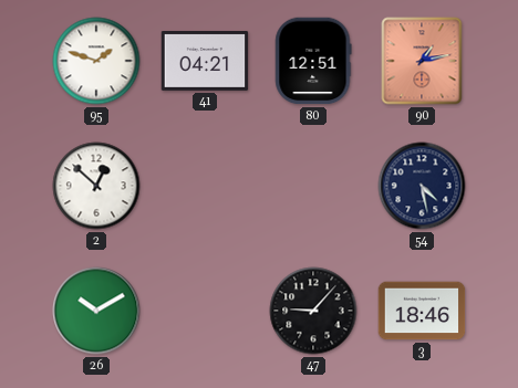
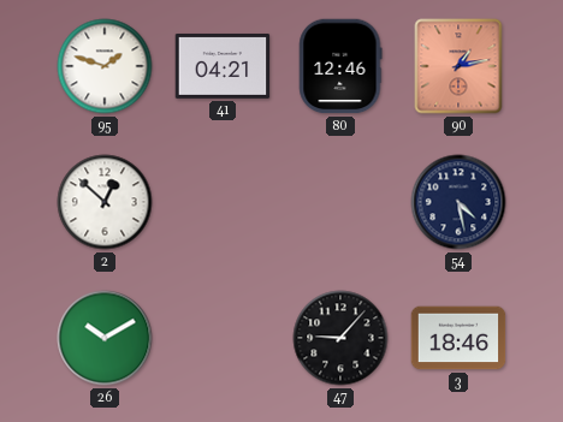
80: 12:51 -> 12:46 (340, 66)
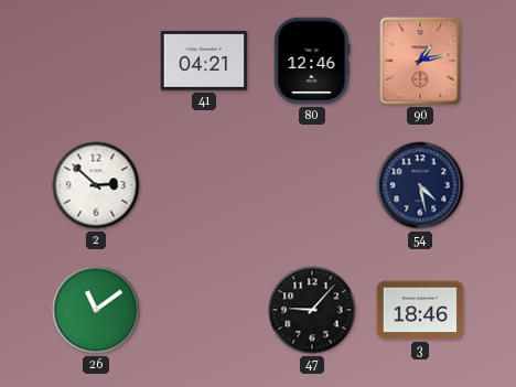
95: 1:48 -> none (105, 66)
2: 12:52 -> 2:52 (96, 185)
26: 10:10 -> 11:09 (96, 310)
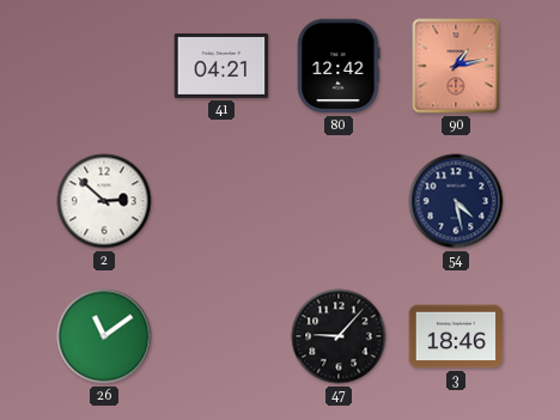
80: 12:46 -> 12:42 (339, 66)
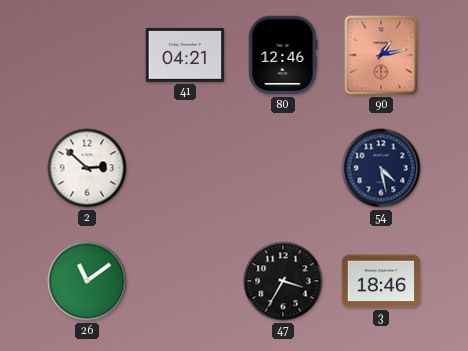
80: 12:42 -> 12:46 (283, 55)
47: 9:07 -> 3:35 (283, 281)
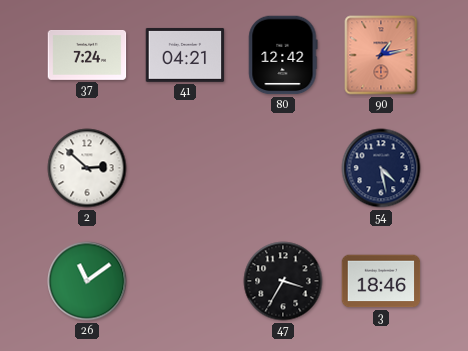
37: none -> 7:24 (87, 55)
80: 12:46 -> 12:42 (283, 55)
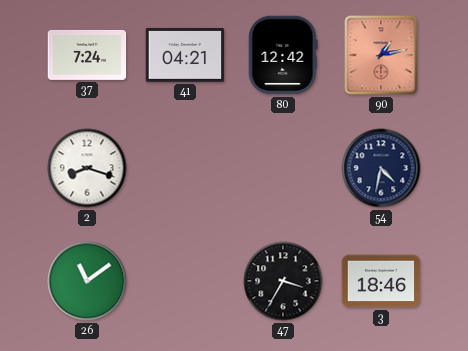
2: 2:52 -> 8:18 (87, 168)
54: 4:28 -> 4:32 (381, 168)
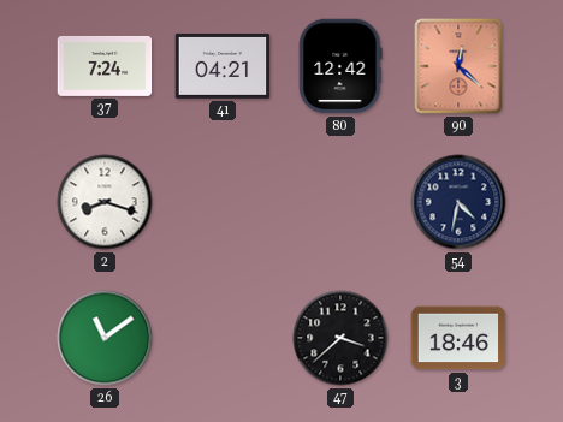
90: 1:13 -> 12:22 (458, 66)
47: 3:35 -> 3:38 (340, 338)
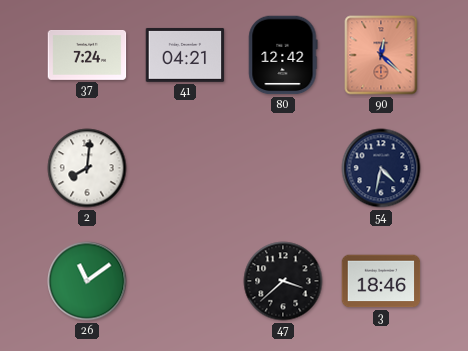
2: 8:18 -> 8:01 (87, 168)
